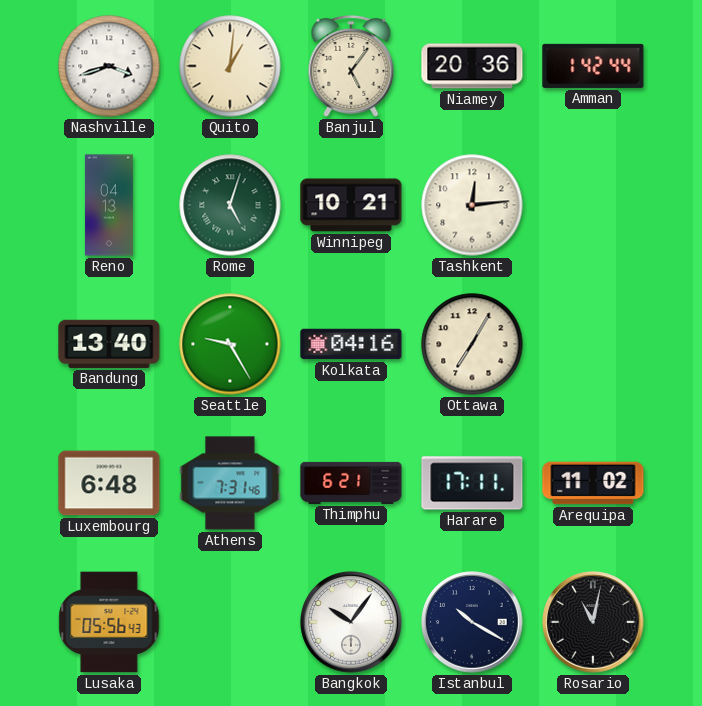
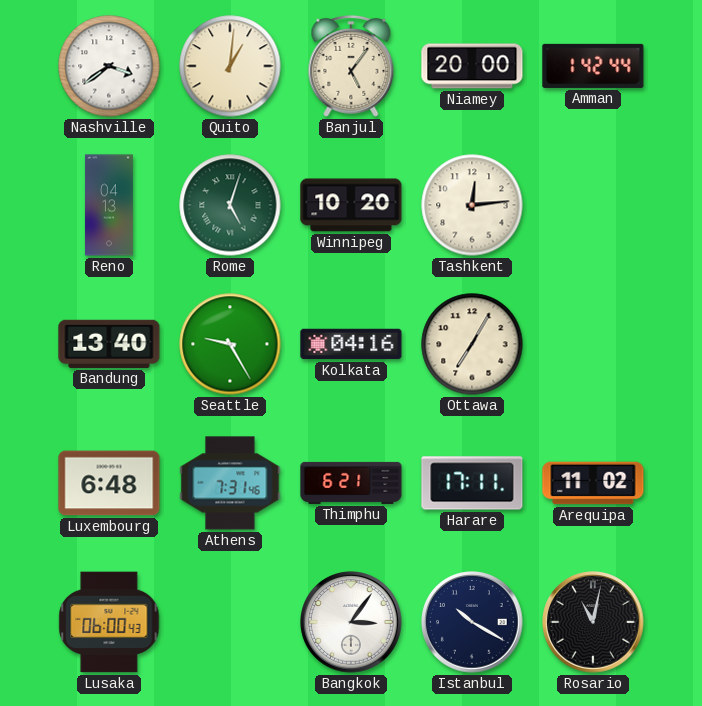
Nashville: 3:42 -> 3:39 (109, 66)
Niamey: 20:36 -> 20:00 (472, 66)
Winnipeg: 10:21 -> 10:20 (351, 205)
Lusaka: 05:56 -> 06:00 (109, 622)
Bangkok: 10:06 -> 3:06 (351, 622)
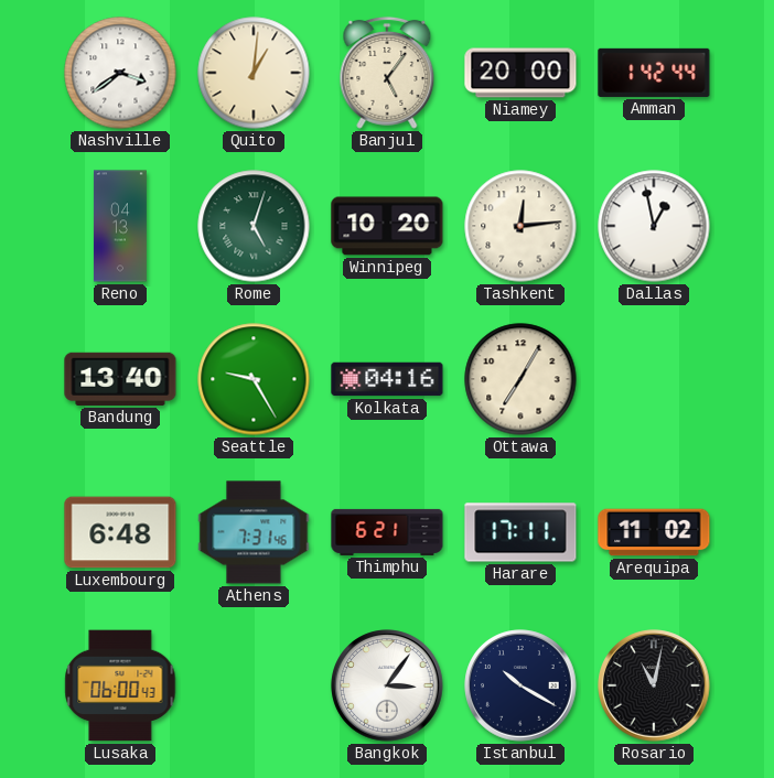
Dallas: none -> 12:58 (654, 226)
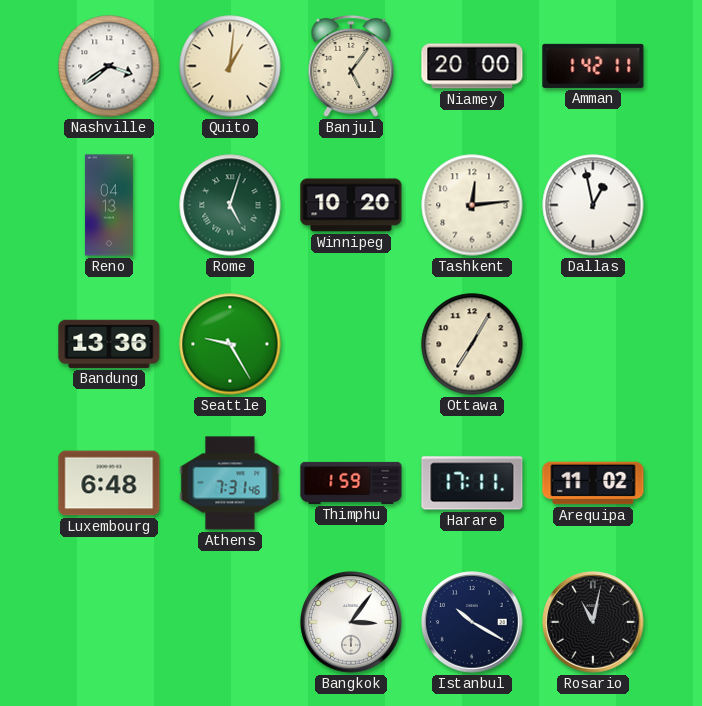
Amman: 1:42:44 -> 1:42:11 (593, 66)
Bandung: 13:40 -> 13:36 (109, 344)
Kolkata: 04:16 -> none (387, 379)
Thimphu: 6:21 -> 1:59 (351, 483)
Lusaka: 06:00 -> none (120, 685)
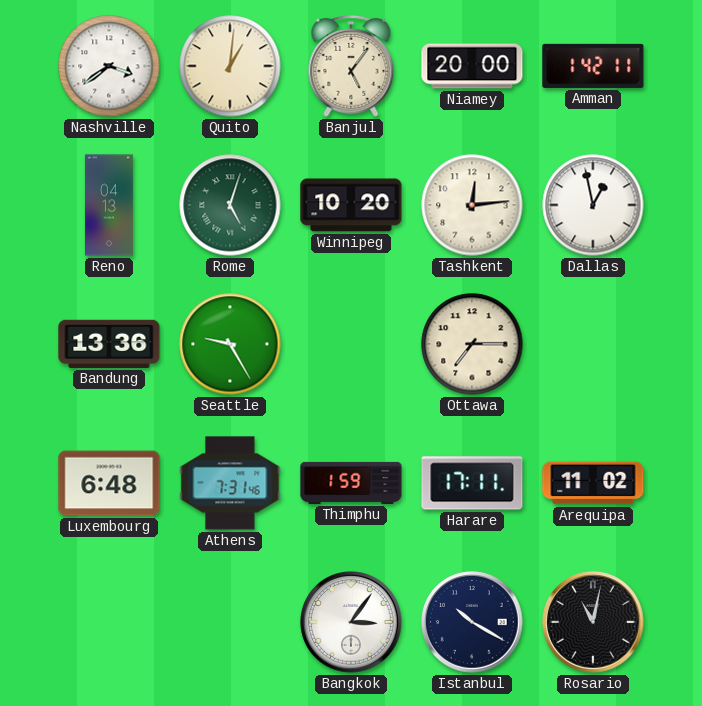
Ottawa: 7:05 -> 7:15 (472, 344)
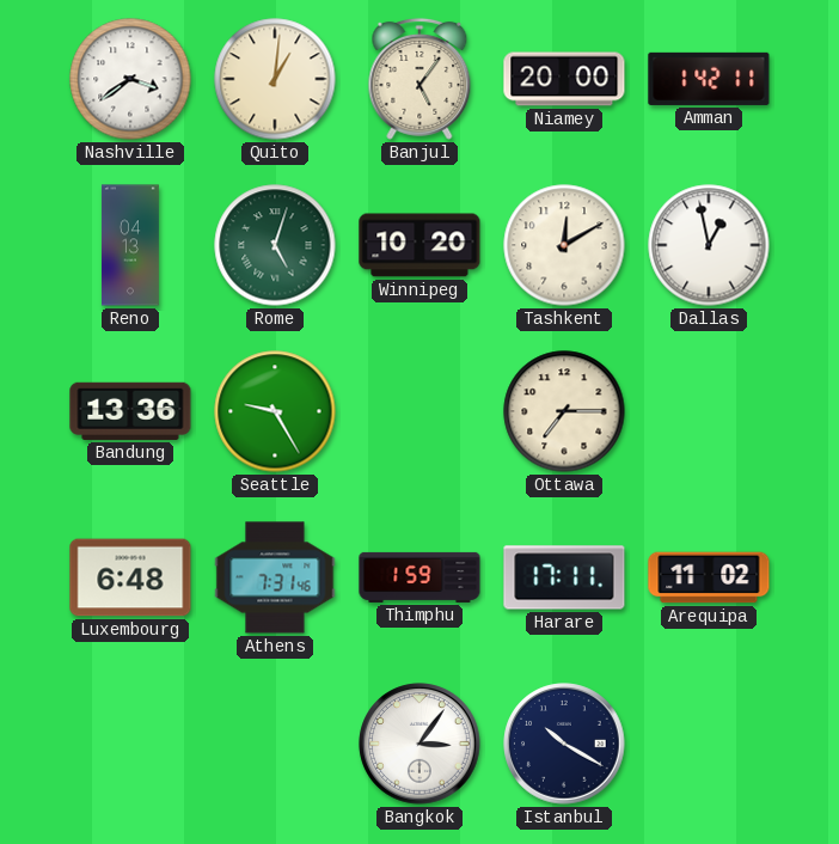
Tashkent: 12:14 -> 12:10 (564, 245)
Rosario: 11:02 -> none (593, 622)
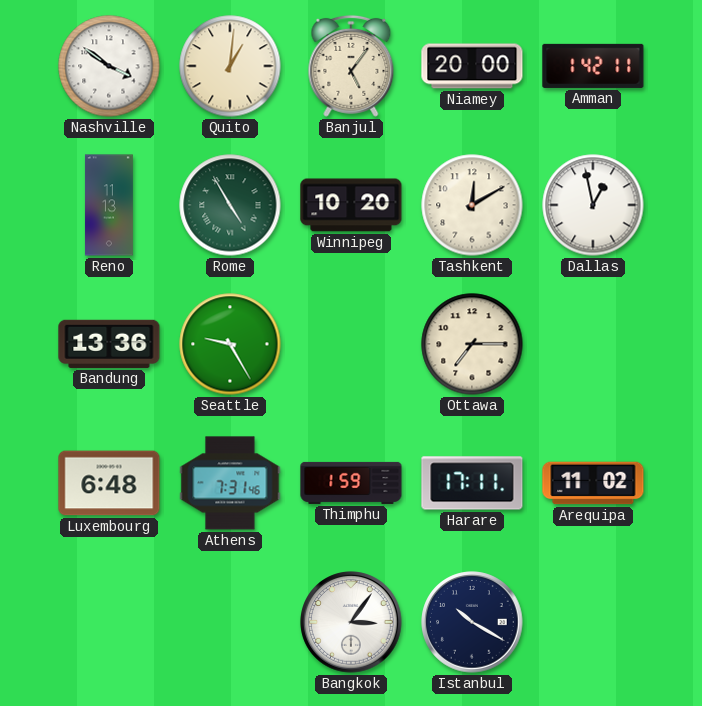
Nashville: 3:39 -> 3:51 (109, 66)
Reno: 04:13 -> 11:13 (109, 205)
Rome: 5:03 -> 4:55 (230, 205)
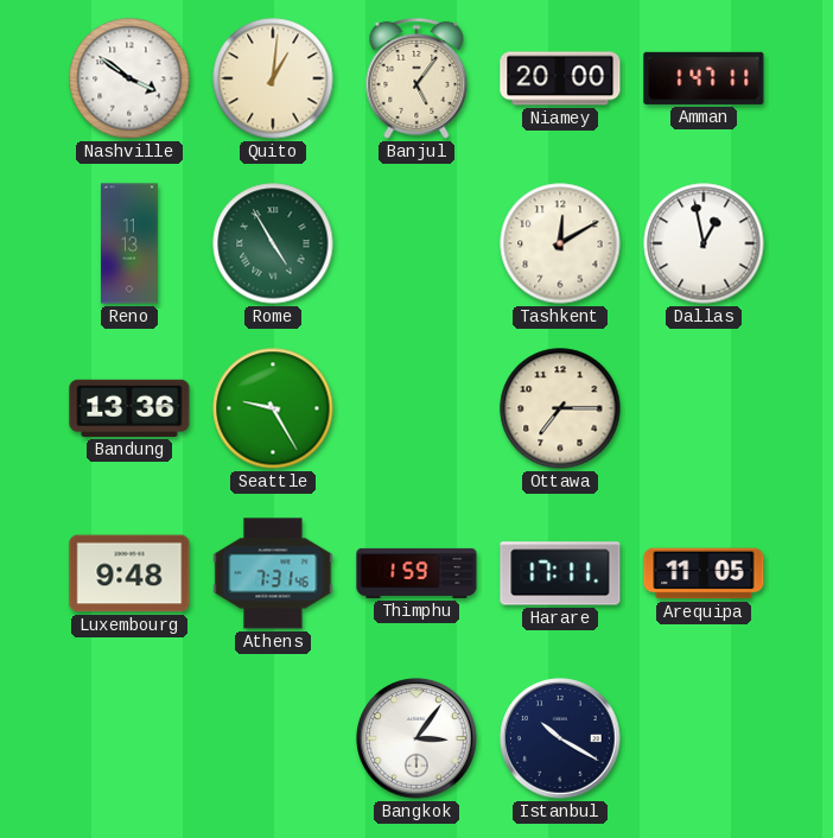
Amman: 1:42 -> 1:47 (704, 78)
Winnipeg: 10:20 -> none (351, 205)
Luxembourg: 6:48 -> 9:48 (129, 573)
Arequipa: 11:02 -> 11:05 (704, 573)
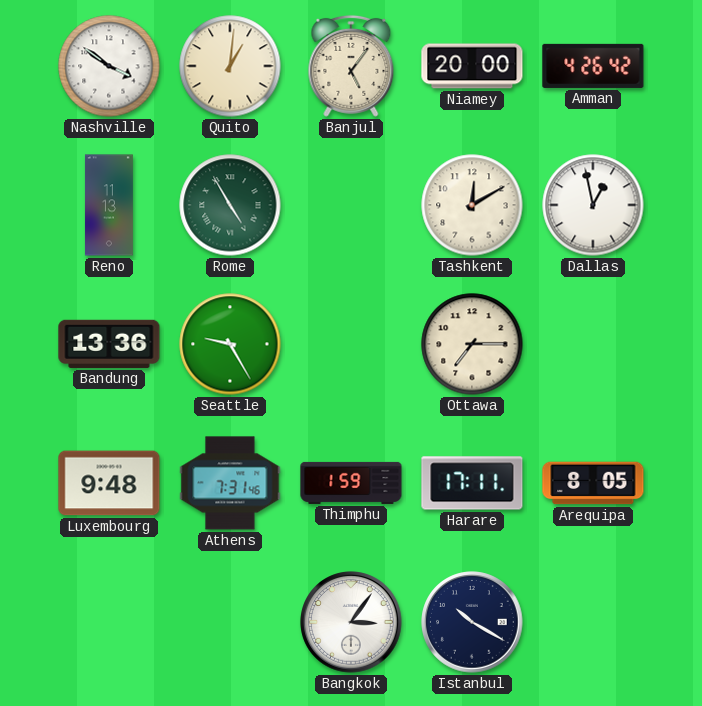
Amman: 1:47 -> 4:26 (593, 66)
Arequipa: 11:05 -> 8:05 (593, 483)
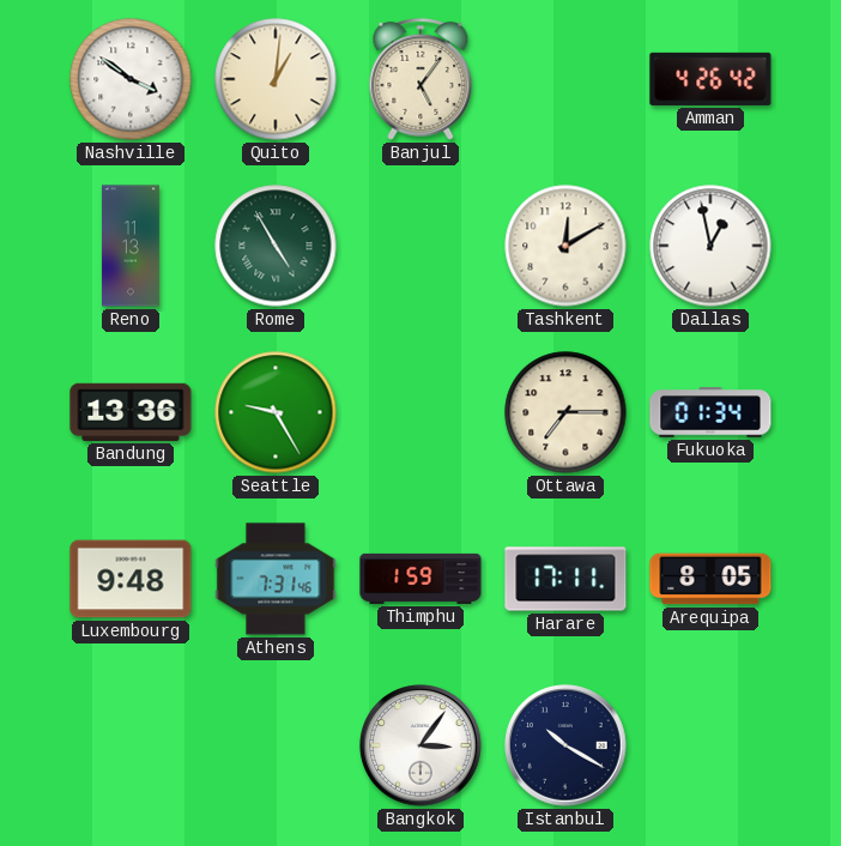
Niamey: 20:00 -> none (472, 66)
Fukuoka: none -> 01:34 (710, 412)
